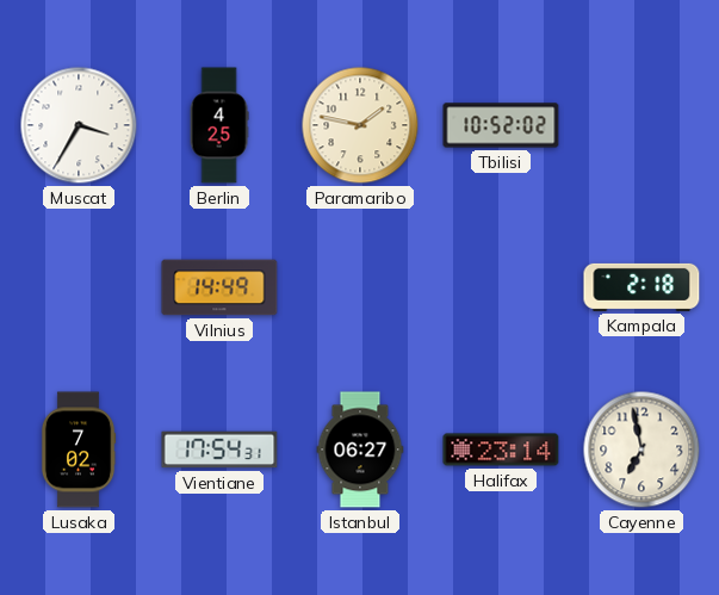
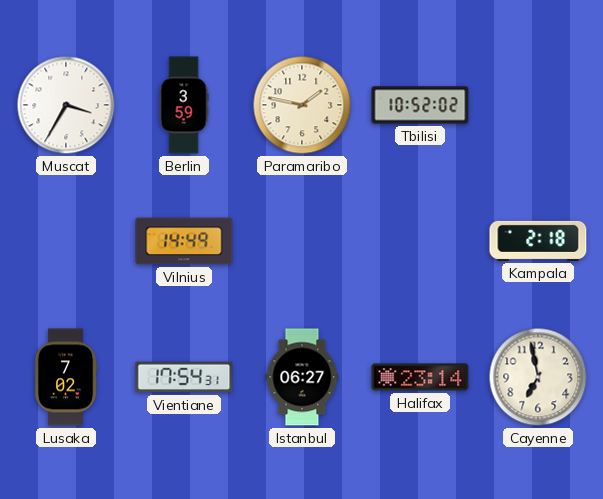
Berlin: 4:25 -> 3:59 (184, 105)
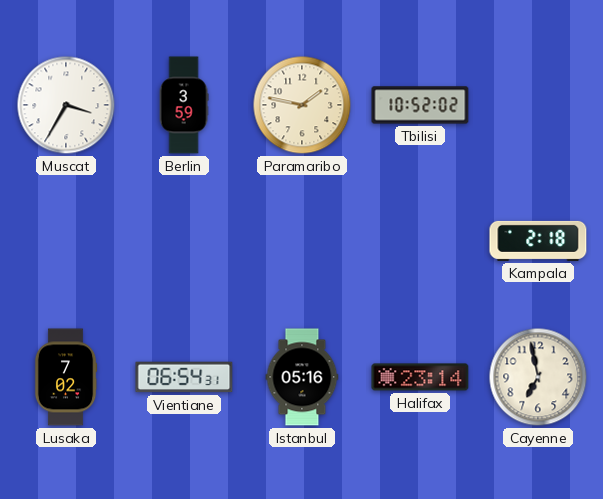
Vilnius: 14:49 -> none (184, 241)
Vientiane: 17:54 -> 06:54 (184, 377)
Istanbul: 06:27 -> 05:16 (302, 377)
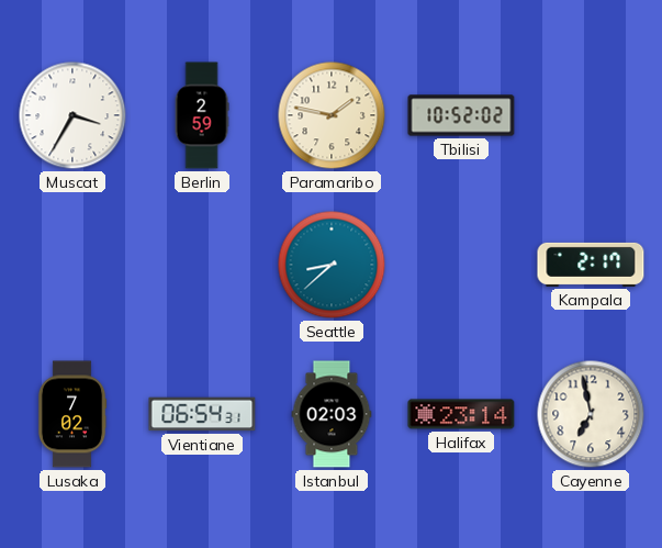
Berlin: 3:59 -> 2:59 (202, 115)
Seattle: none -> 8:38 (332, 265)
Kampala: 2:18 -> 2:17 (591, 265)
Istanbul: 05:16 -> 02:03 (332, 414)
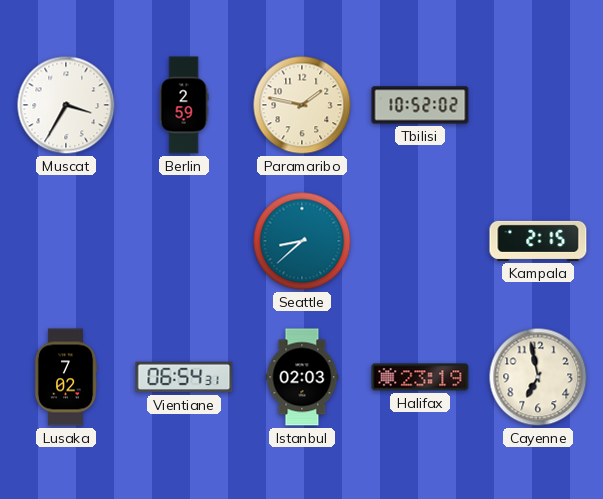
Kampala: 2:17 -> 2:15 (538, 241)
Halifax: 23:14 -> 23:19 (420, 377)
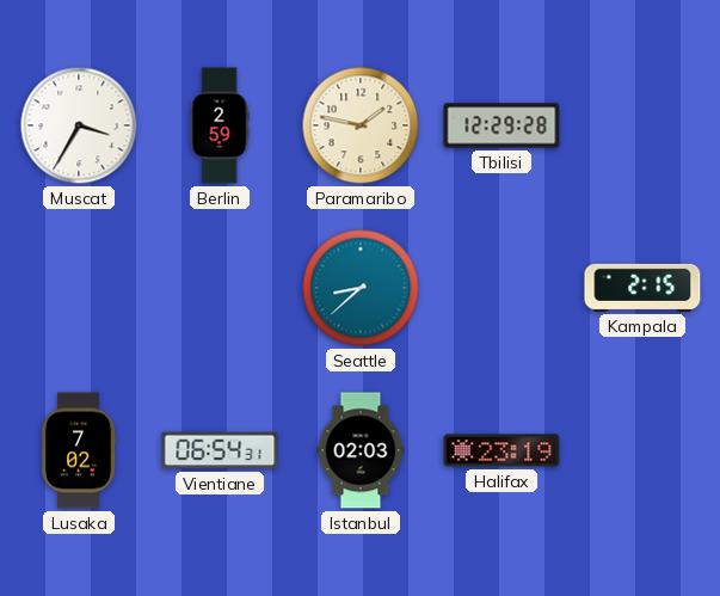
Tbilisi: 10:52 -> 12:29 (501, 125)
Cayenne: 6:58 -> none (538, 377)
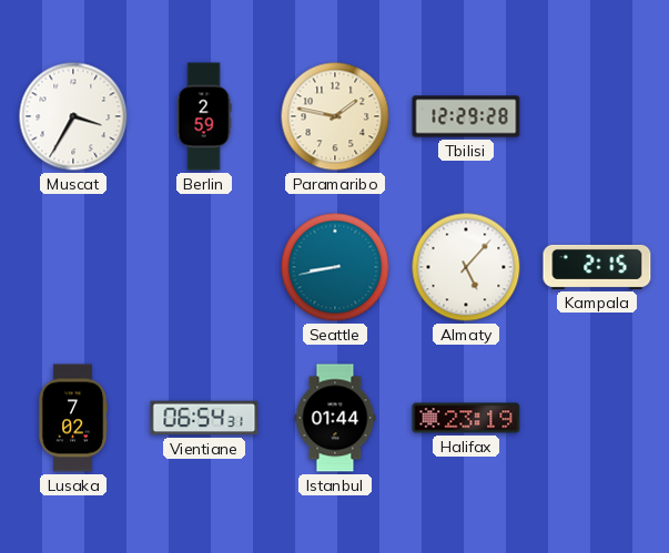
Seattle: 8:38 -> 8:43 (335, 267)
Almaty: none -> 5:07 (466, 267)
Istanbul: 02:03 -> 01:44 (335, 418)
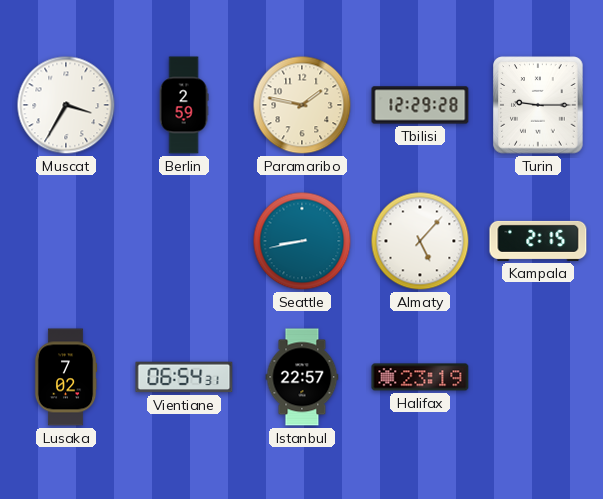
Turin: none -> 9:15 (538, 105)
Istanbul: 01:44 -> 22:57 (302, 377)
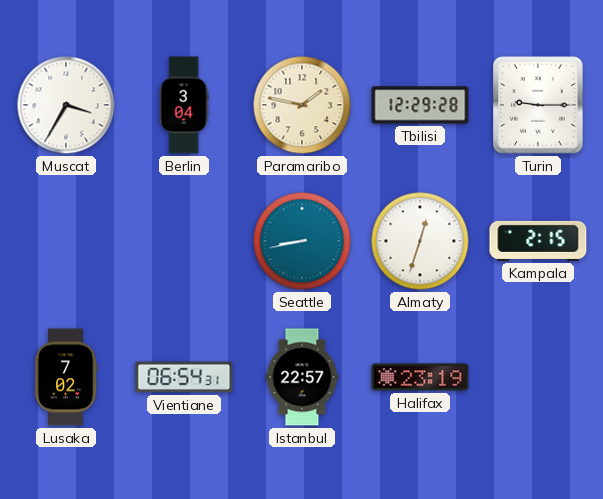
Berlin: 2:59 -> 3:04 (184, 105)
Almaty: 5:07 -> 12:33 (420, 241)
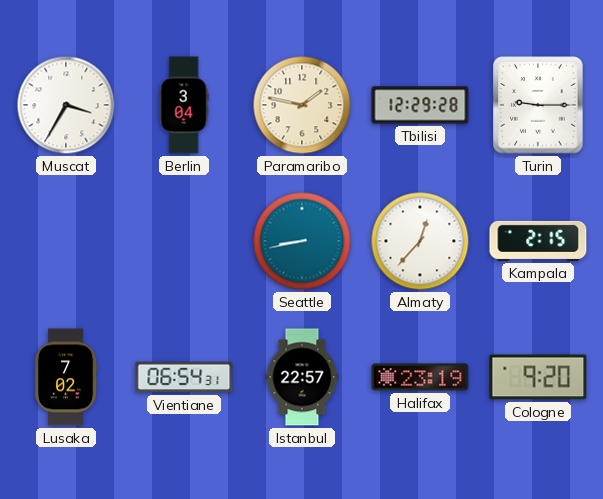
Almaty: 12:33 -> 12:37 (420, 241)
Cologne: none -> 9:20 (538, 377)
